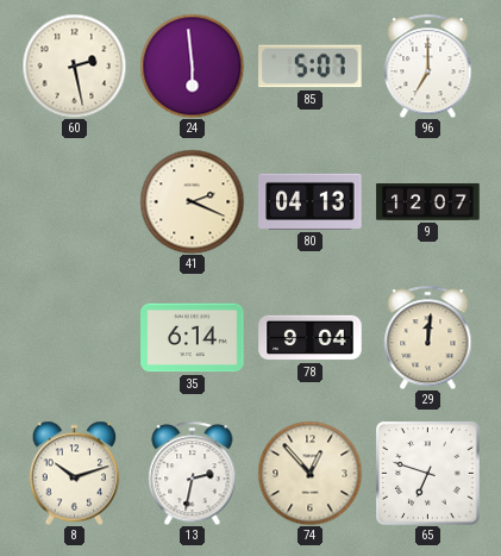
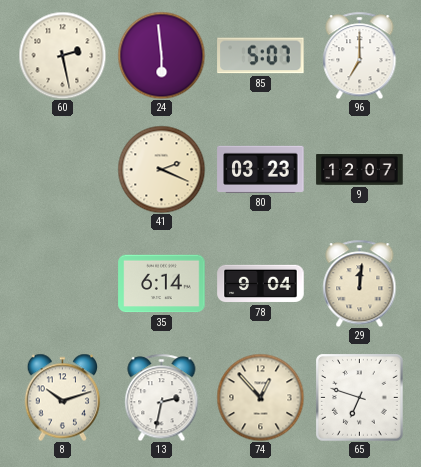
80: 04:13 -> 03:23 (261, 169)
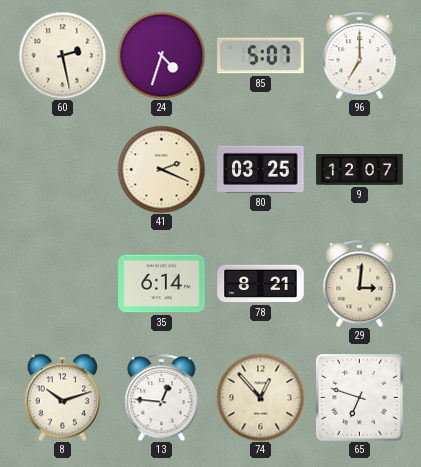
24: 5:59 -> 4:33 (161, 55)
80: 03:23 -> 03:25 (261, 169)
78: 9:04 -> 8:21 (261, 284)
29: 12:01 -> 3:01 (360, 283)
13: 2:32 -> 12:46 (162, 397)
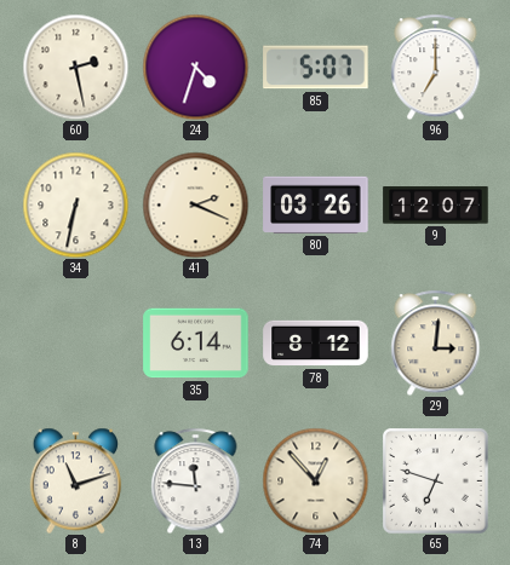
34: none -> 6:32 (75, 204)
80: 03:25 -> 03:26 (316, 204)
78: 8:21 -> 8:12 (316, 344)
8: 10:12 -> 11:12 (76, 480)
13: 12:46 -> 11:46 (196, 480)
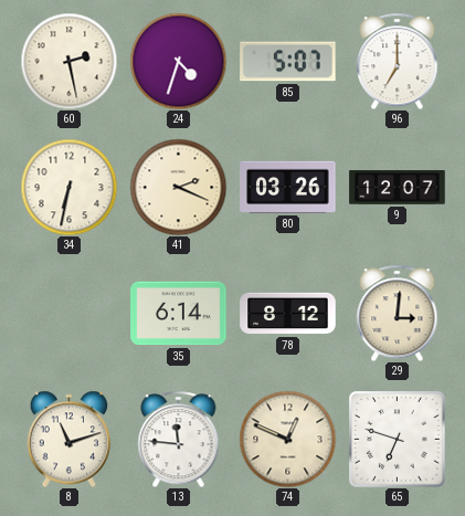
74: 12:53 -> 12:49 (287, 439)
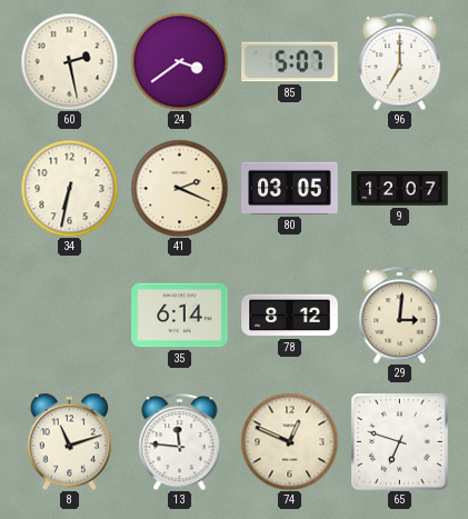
24: 4:33 -> 3:39 (179, 61)
80: 03:26 -> 03:05 (290, 188)
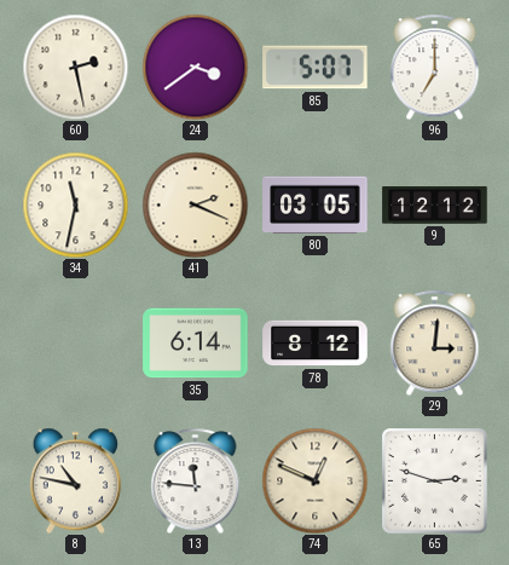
34: 6:32 -> 11:32 (75, 204)
9: 12:07 -> 12:12 (435, 206)
8: 11:12 -> 10:47 (76, 480)
65: 6:48 -> 2:48 (435, 482)
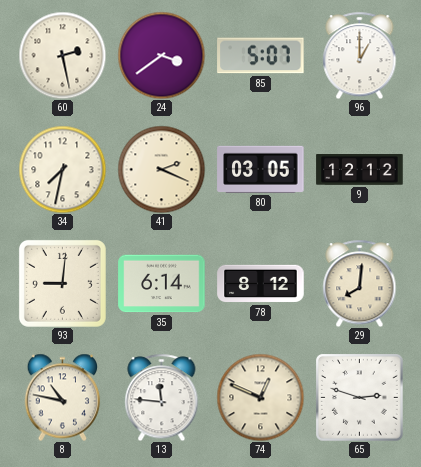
96: 7:00 -> 1:00 (360, 55)
34: 11:32 -> 7:32 (62, 169)
93: none -> 9:01 (62, 283)
29: 3:01 -> 8:01 (360, 283)
